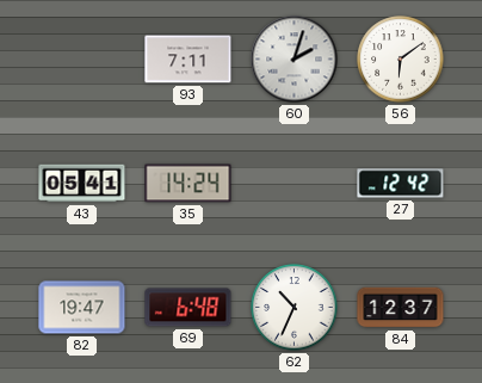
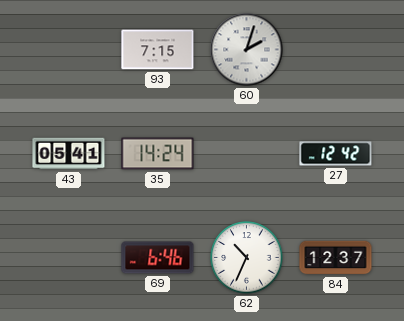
93: 7:11 -> 7:15 (158, 50)
56: 6:09 -> none (401, 60)
82: 19:47 -> none (82, 308)
69: 6:48 -> 6:46 (158, 258)
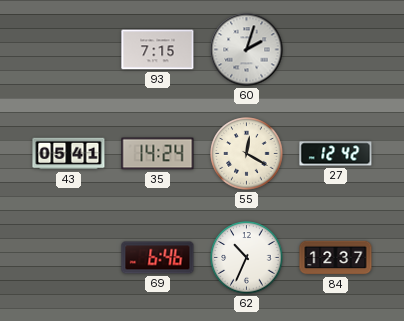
55: none -> 12:20 (247, 154)
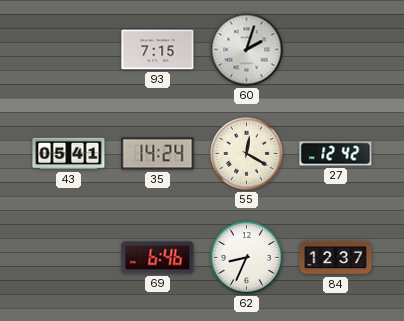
62: 10:34 -> 8:34 (247, 258)
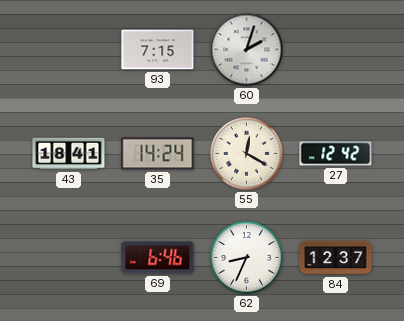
43: 05:41 -> 18:41 (69, 154)
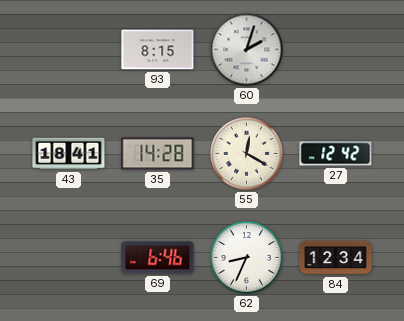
93: 7:15 -> 8:15 (158, 50)
35: 14:24 -> 14:28 (158, 154)
84: 12:37 -> 12:34 (336, 258)
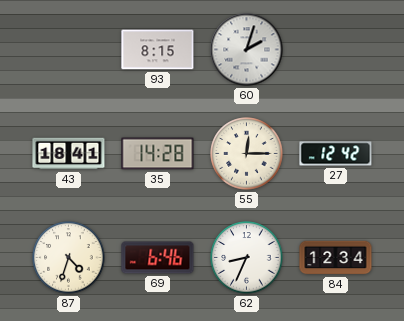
55: 12:20 -> 12:15 (247, 154)
87: none -> 4:33 (69, 258)
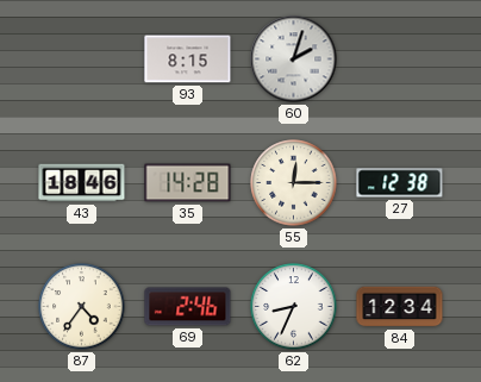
43: 18:41 -> 18:46 (82, 183)
27: 12:42 -> 12:38 (400, 183)
87: 4:33 -> 4:36 (82, 307)
69: 6:46 -> 2:46 (188, 307)
